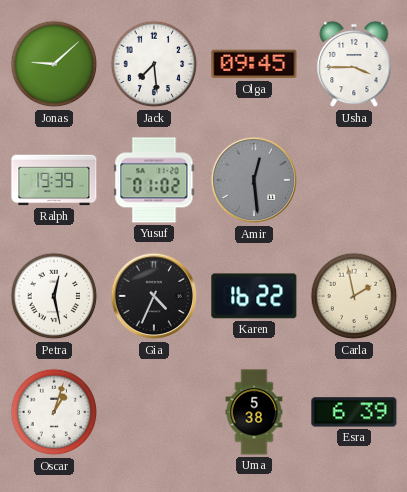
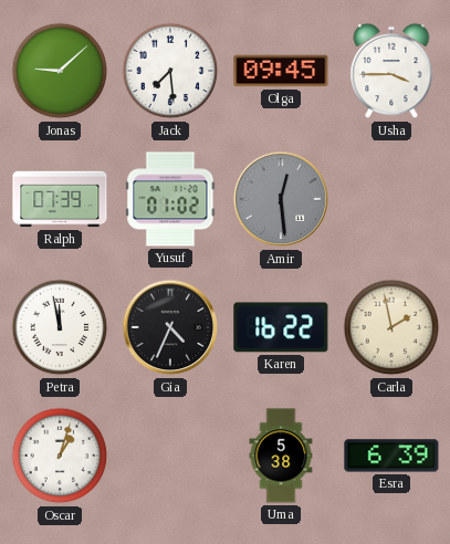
Ralph: 19:39 -> 07:39 (60, 199)
Petra: 12:28 -> 11:58 (60, 327)
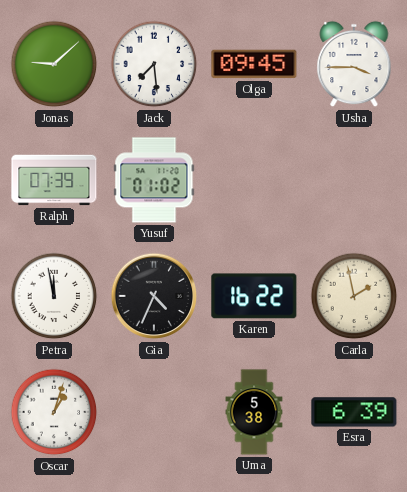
Amir: 12:29 -> none (281, 199)
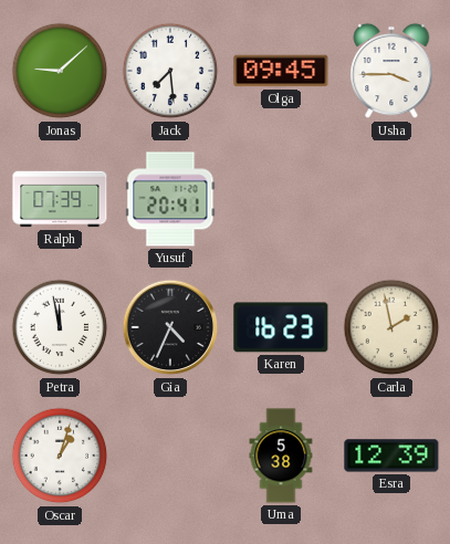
Yusuf: 01:02 -> 20:41 (170, 199)
Karen: 16:22 -> 16:23 (281, 327)
Esra: 6:39 -> 12:39 (391, 456)
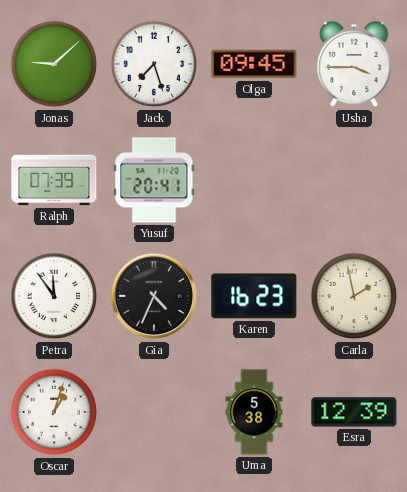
Jack: 7:29 -> 7:27 (154, 64)
Petra: 11:58 -> 11:54 (54, 296)
